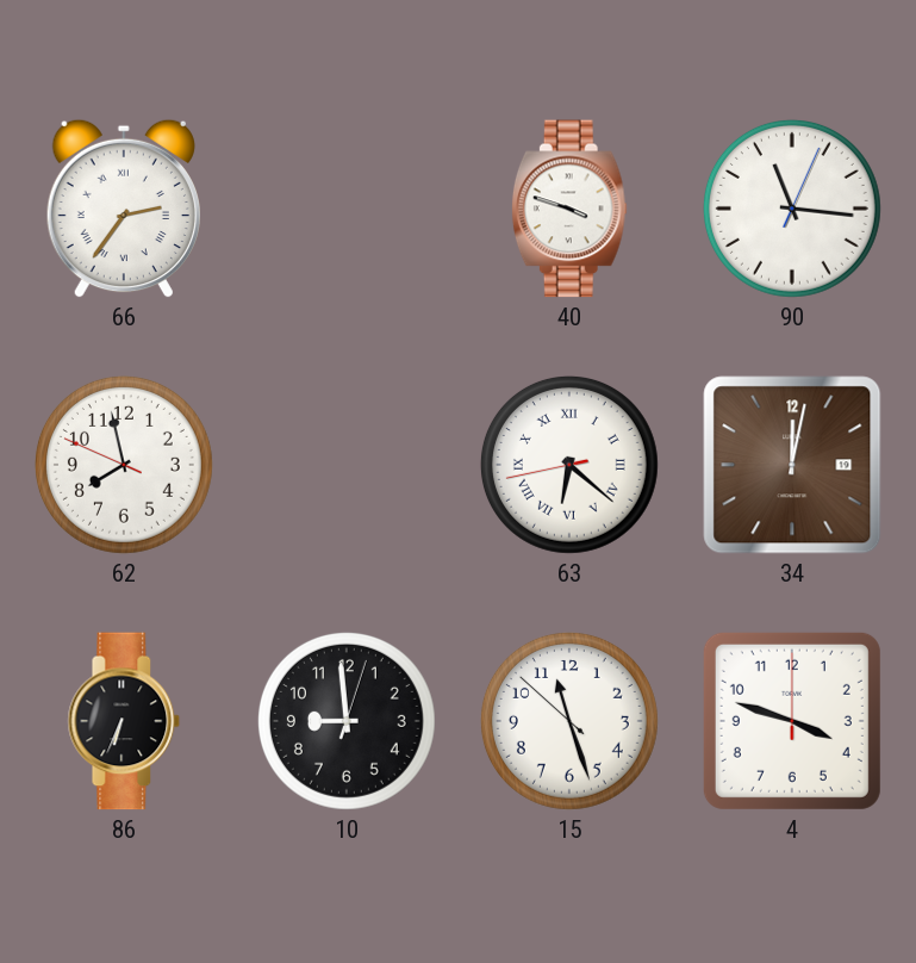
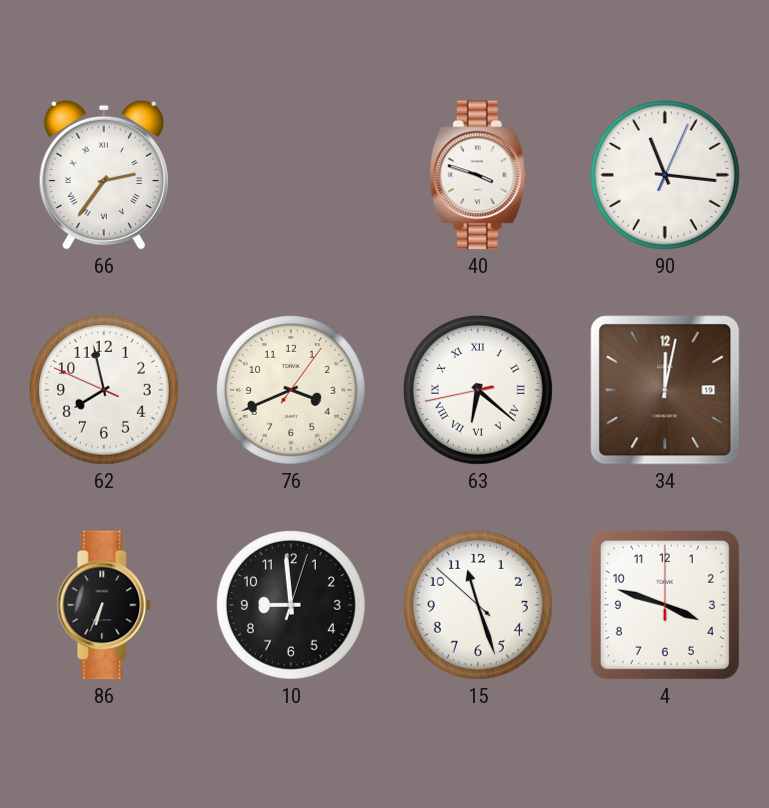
76: none -> 3:41 (291, 390)
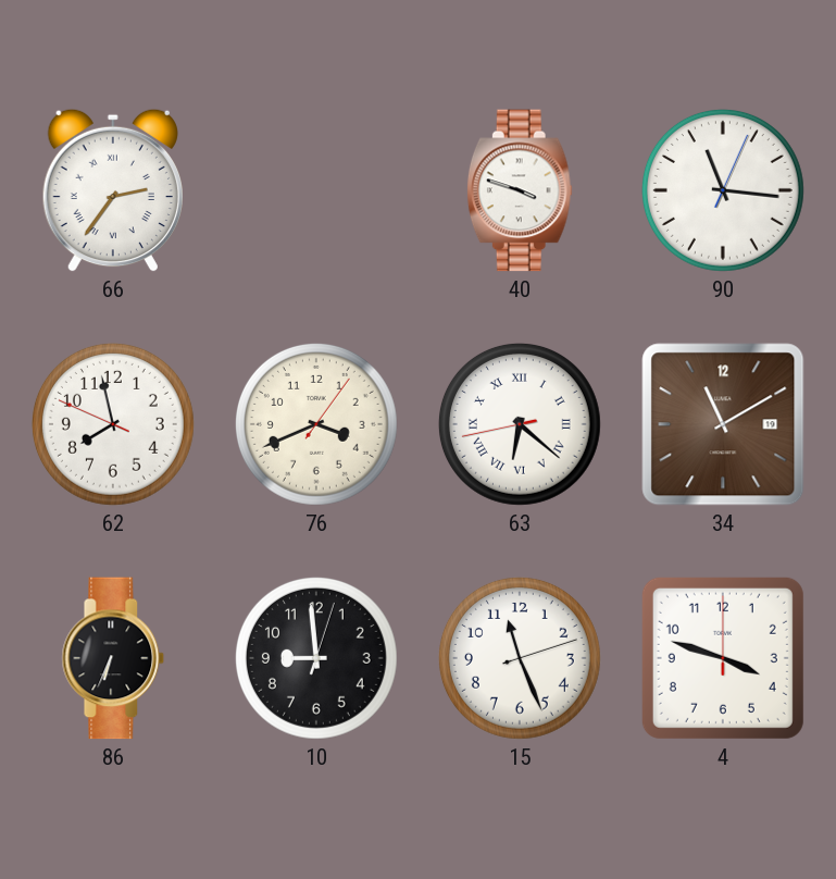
34: 12:02 -> 11:10 (723, 424)
15: 11:26:52 -> 11:26:12 (520, 658)
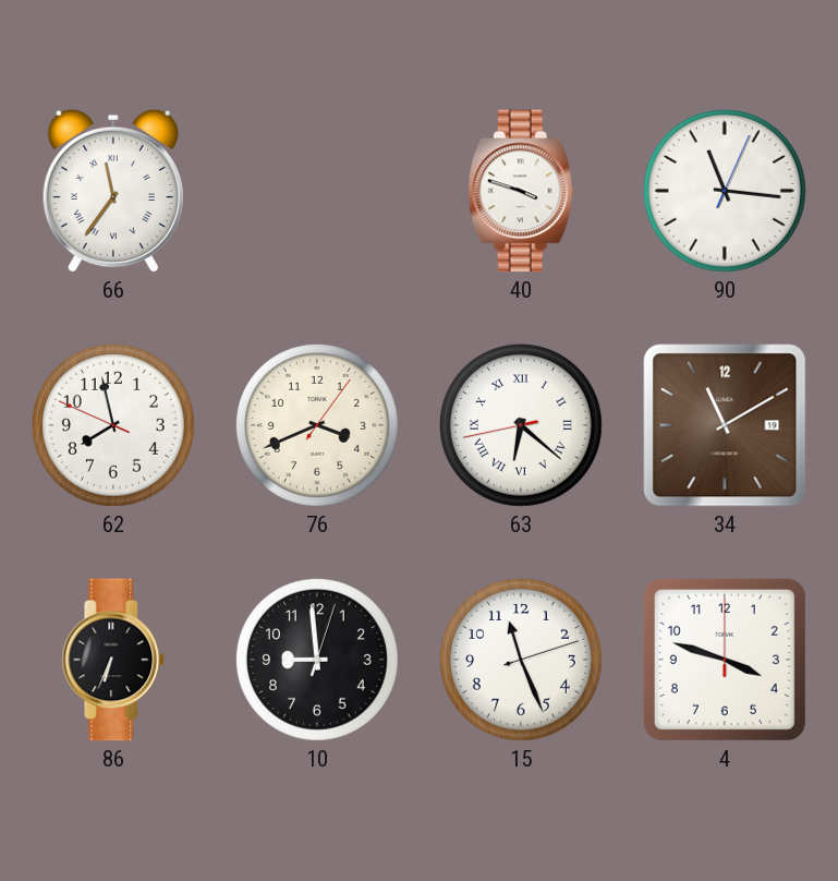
66: 2:36 -> 11:36 (113, 191)
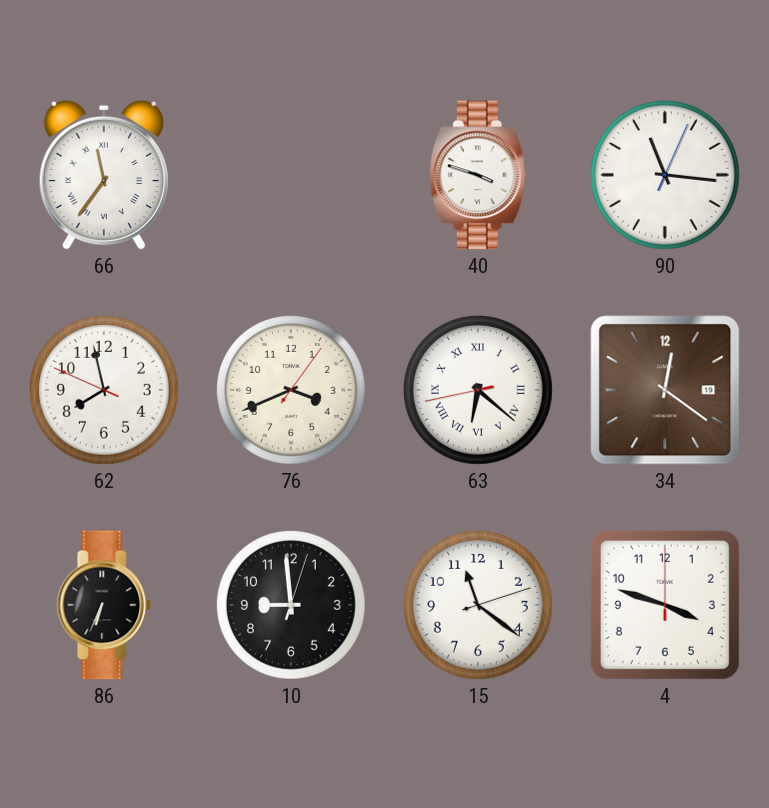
34: 11:10 -> 12:21 (665, 390)
15: 11:26 -> 11:21 (478, 605)
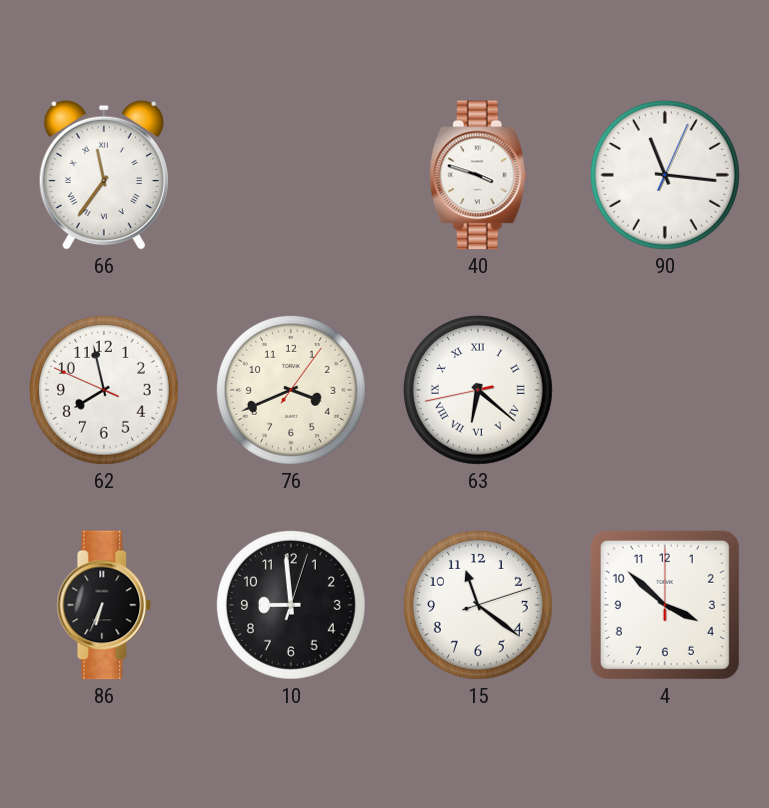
34: 12:21 -> none (665, 390)
4: 3:48 -> 3:52 (665, 605)
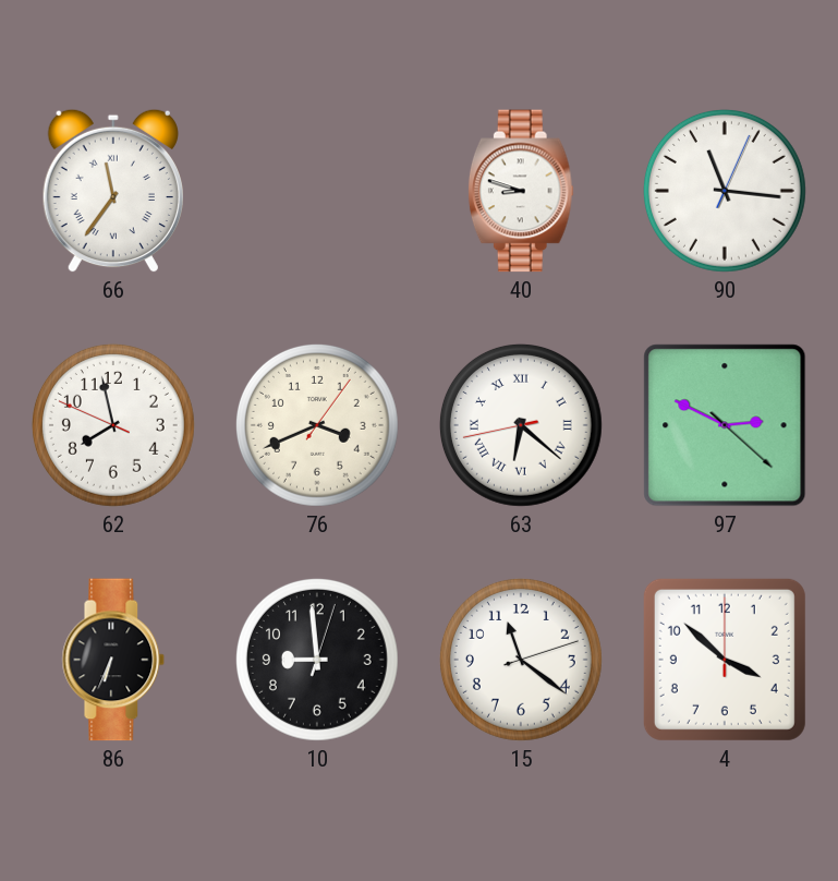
40: 3:48 -> 8:48 (521, 191)
97: none -> 2:49 (725, 425)
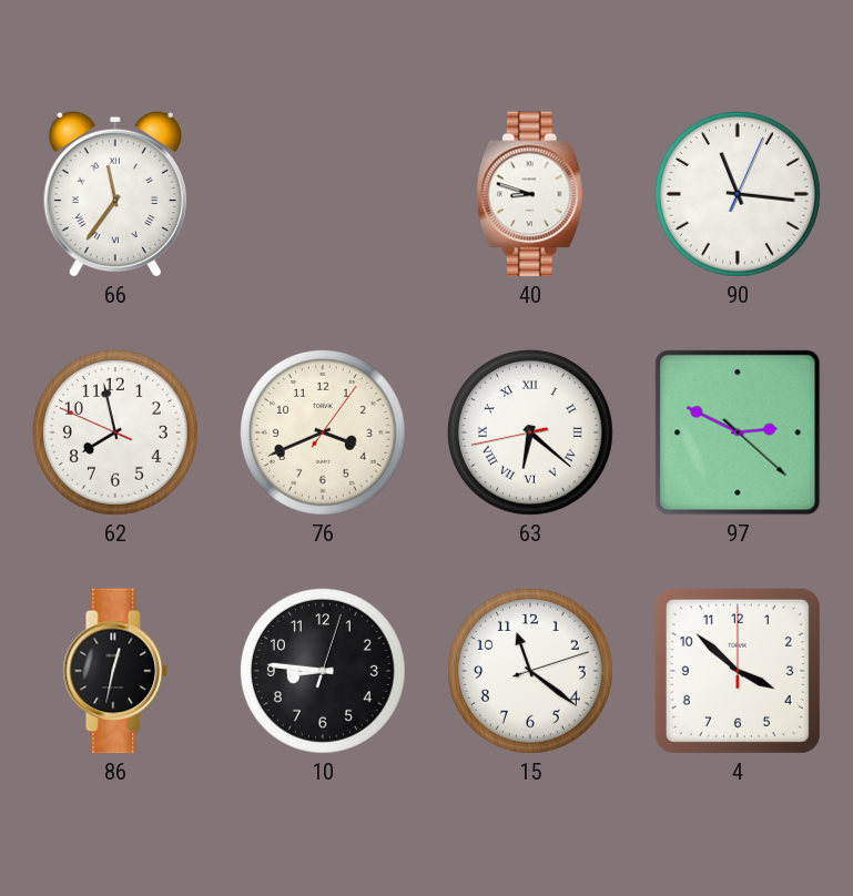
86: 6:34 -> 12:32 (115, 671)
10: 8:59 -> 8:46 (323, 671)
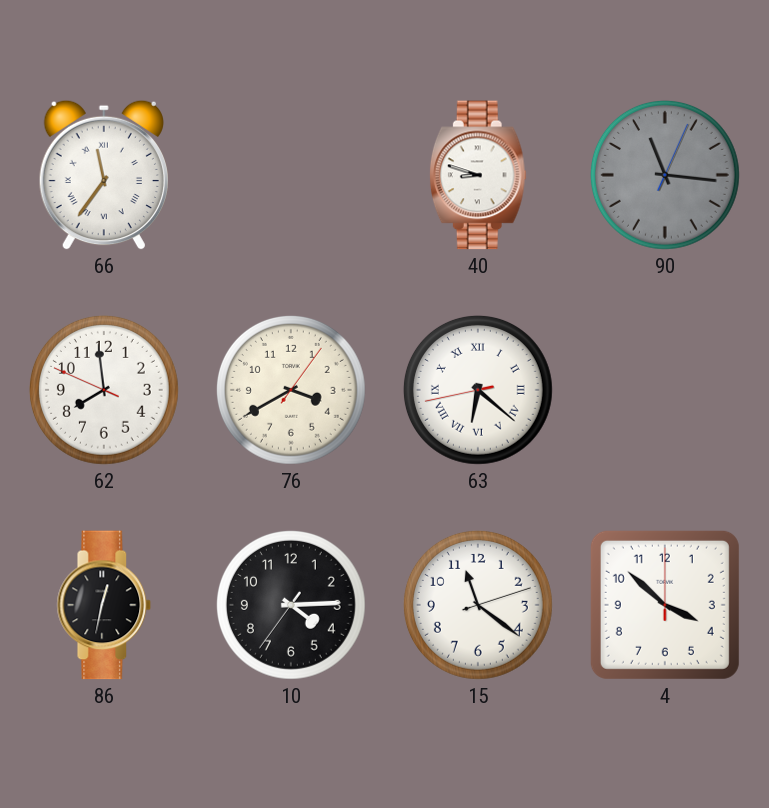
90 dial: white -> grey (665, 175)
62: 7:57 -> 7:58 (104, 390)
76: 3:41 -> 3:40 (291, 390)
97: 2:49 -> none (738, 432)
10: 8:46 -> 4:14 (291, 605)
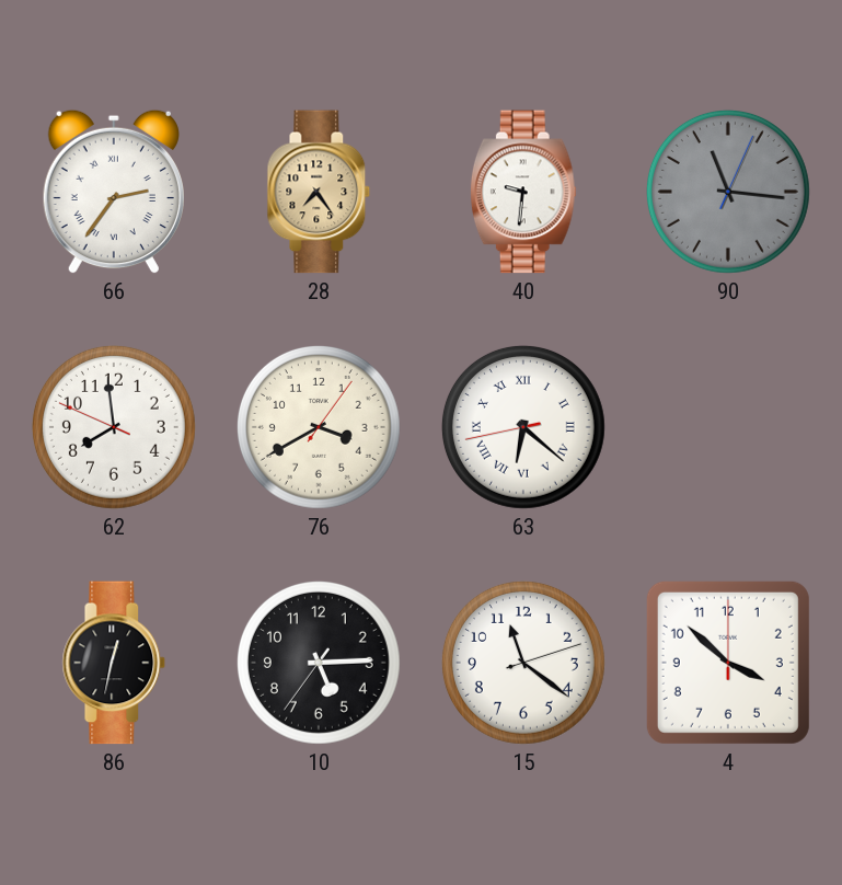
66: 11:36 -> 2:36 (114, 192)
28: none -> 7:24 (319, 192)
40: 8:48 -> 9:31 (523, 192)
10: 4:14 -> 5:14 (319, 663)
